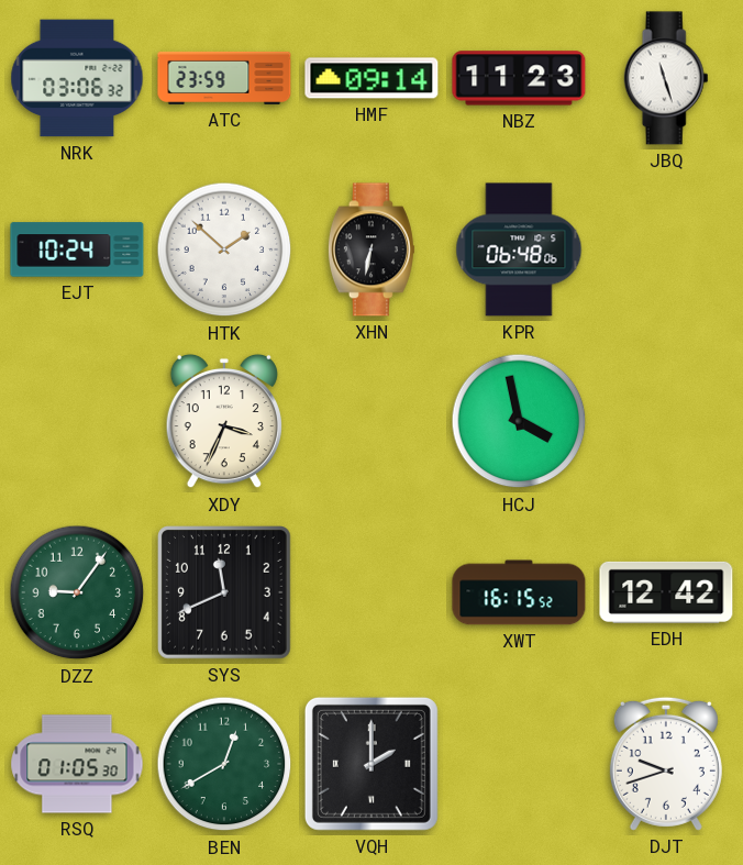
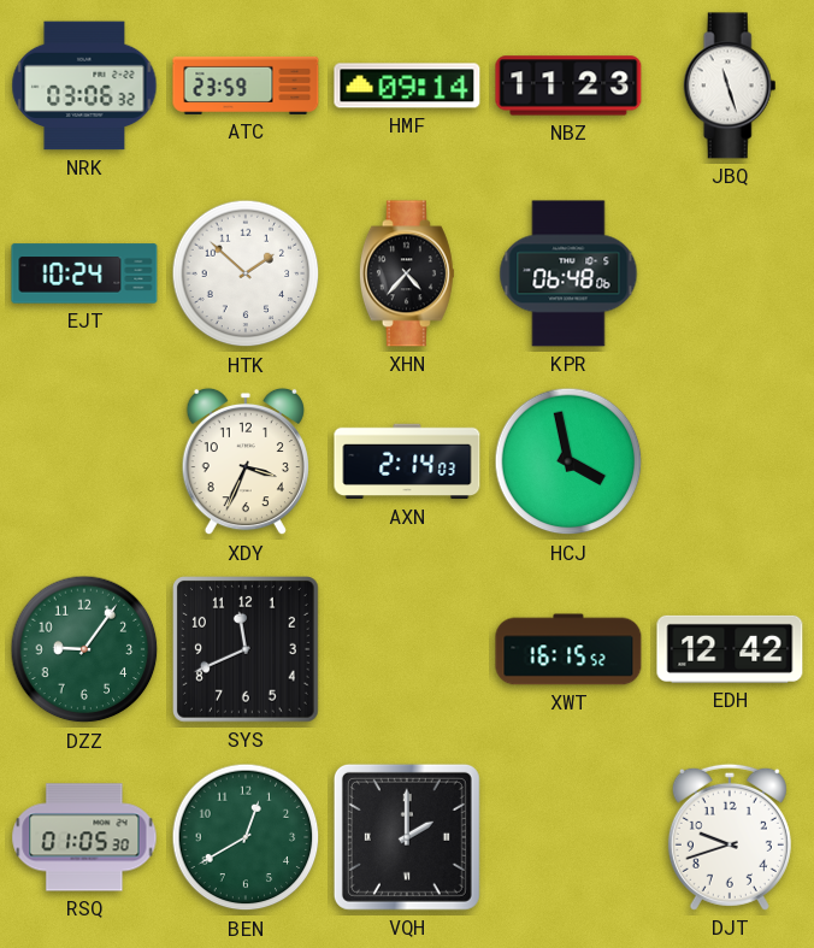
XHN: 6:32 -> 4:37 (407, 273)
AXN: none -> 2:14 (407, 461)
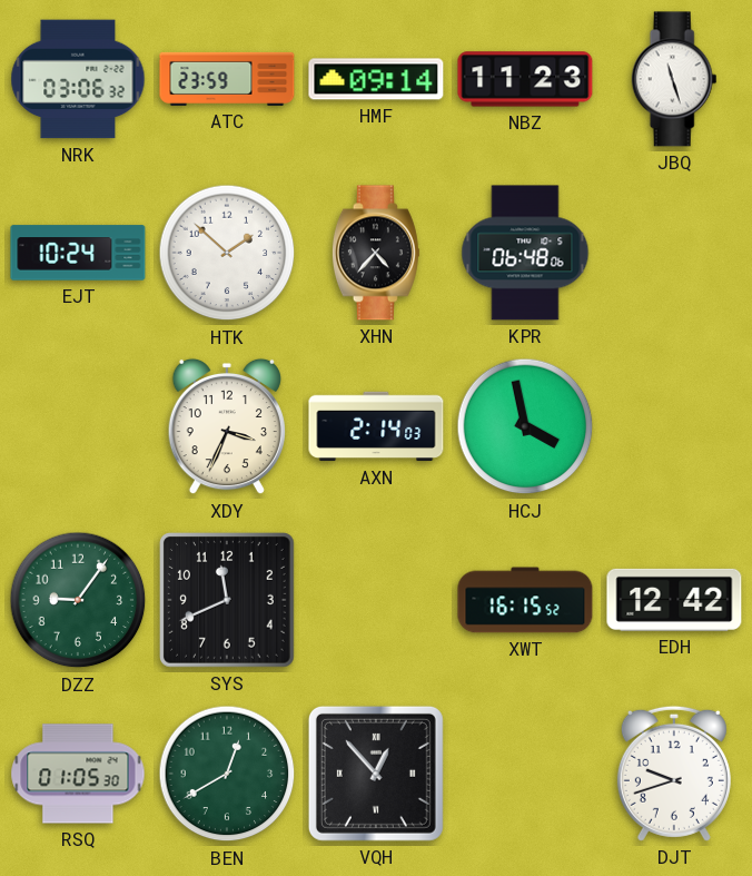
VQH: 2:00 -> 12:53 (376, 774)
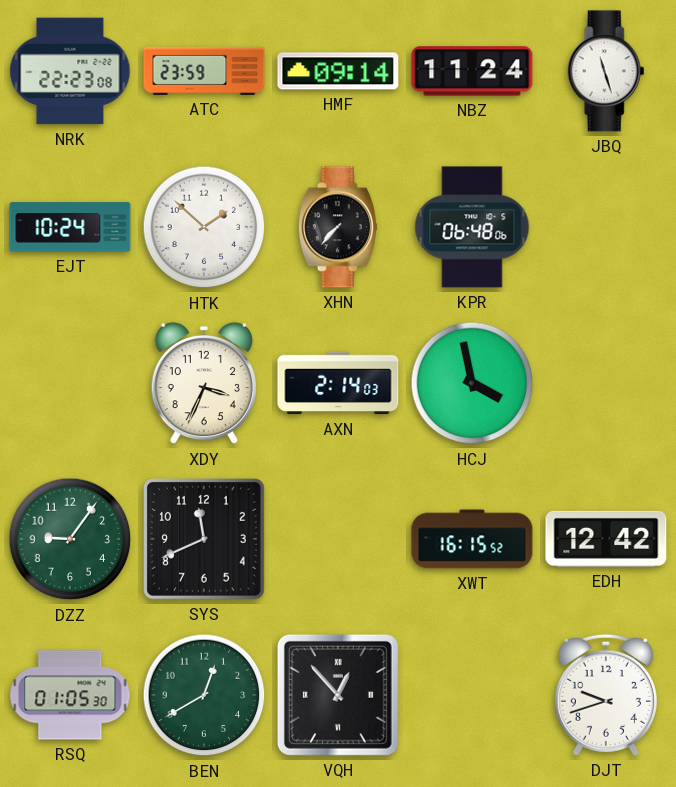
NRK: 03:06 -> 22:23 (70, 71)
NBZ: 11:23 -> 11:24 (472, 71)
XHN: 4:37 -> 7:37 (338, 227)
